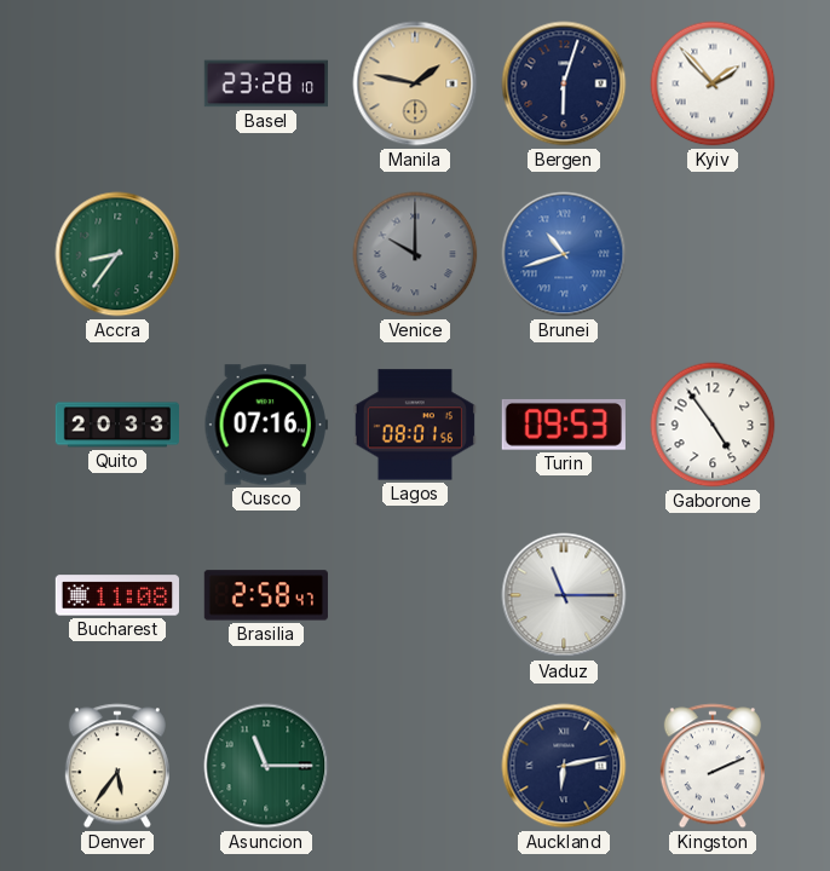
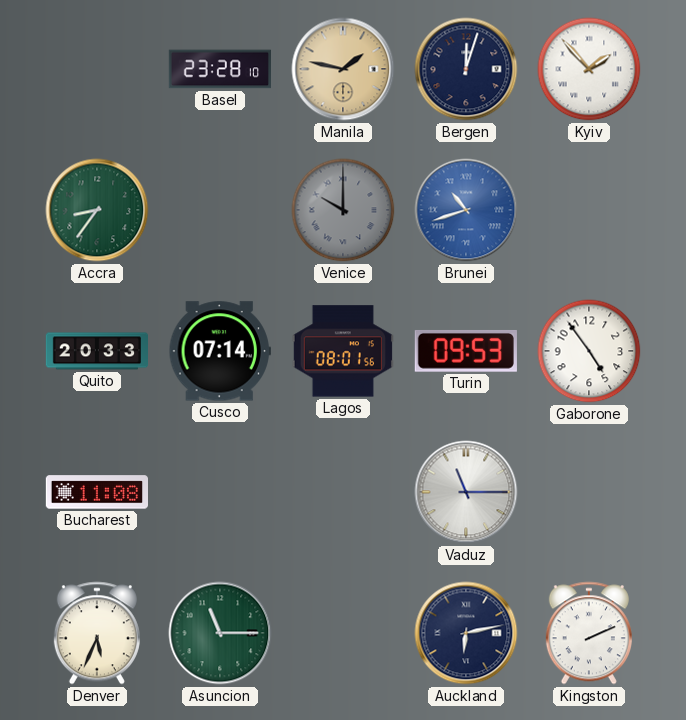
Bergen: 6:03 -> 12:03 (466, 69)
Cusco: 07:16 -> 07:14 (220, 351)
Brasilia: 2:58 -> none (266, 595)
Denver: 5:36 -> 5:34 (97, 633)
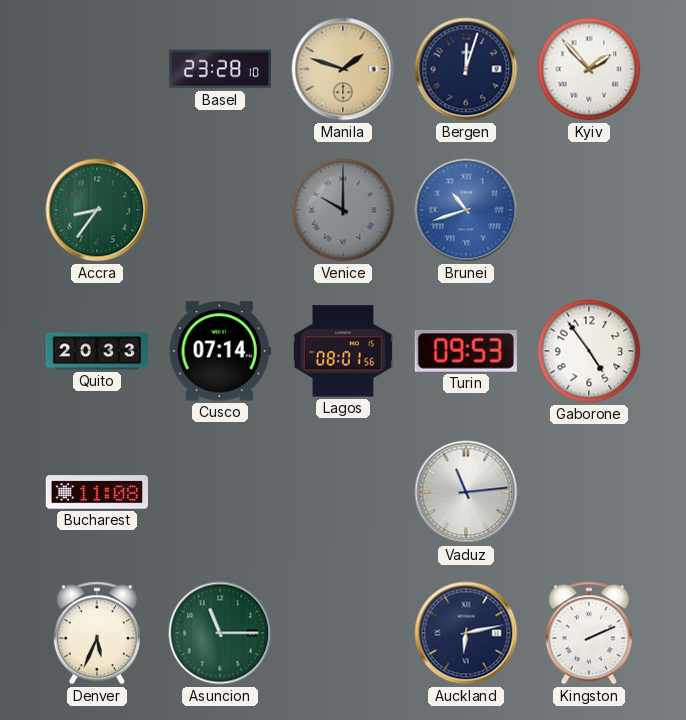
Manila: 1:47 -> 1:48 (343, 69)
Vaduz: 11:15 -> 11:14 (466, 492)
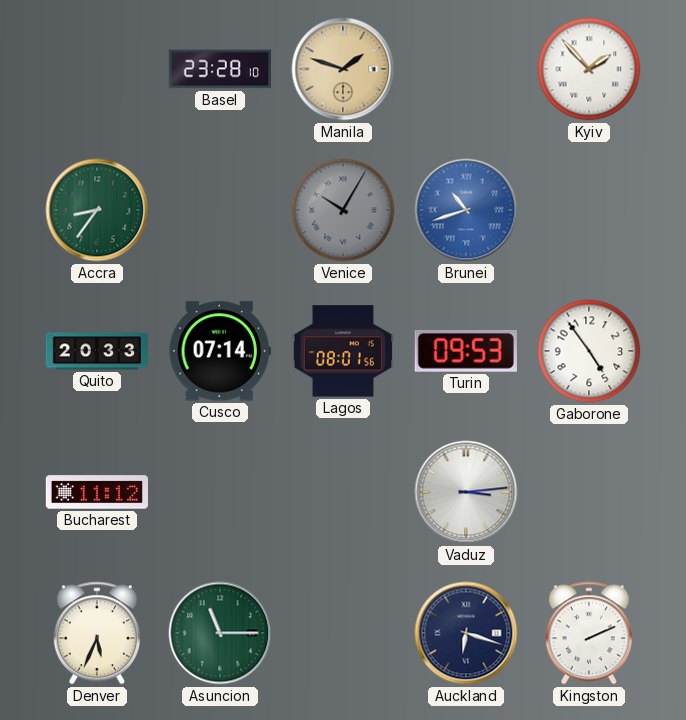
Bergen: 12:03 -> none (466, 69)
Venice: 10:00 -> 10:05 (343, 210)
Bucharest: 11:08 -> 11:12 (96, 492)
Vaduz: 11:14 -> 3:14 (466, 492)
Auckland: 6:13 -> 6:18 (466, 633)
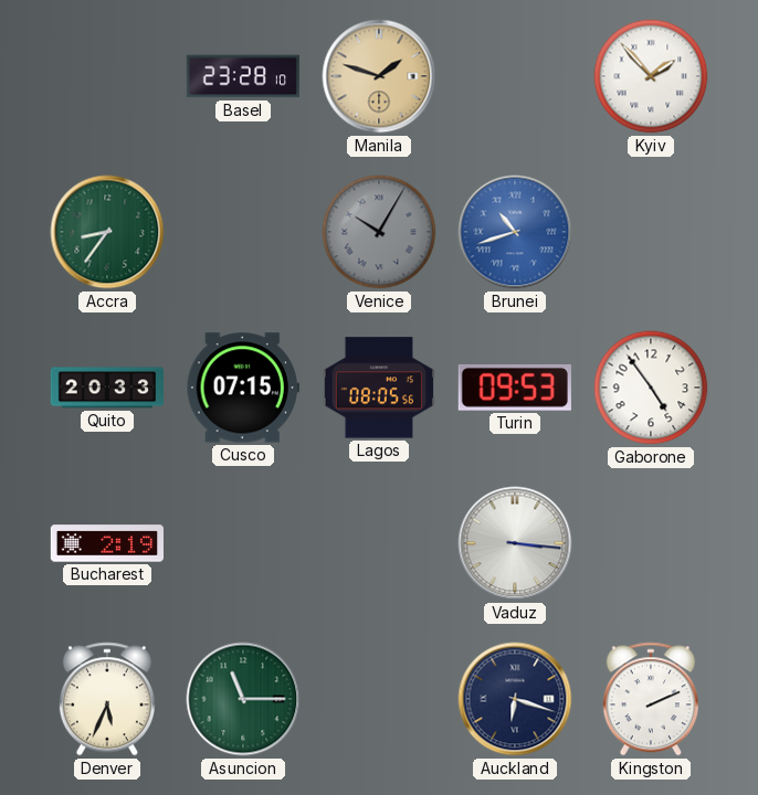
Cusco: 07:14 -> 07:15 (243, 388)
Lagos: 08:01 -> 08:05 (379, 388)
Bucharest: 11:12 -> 2:19 (106, 543)
Vaduz: 3:14 -> 3:16 (515, 543)
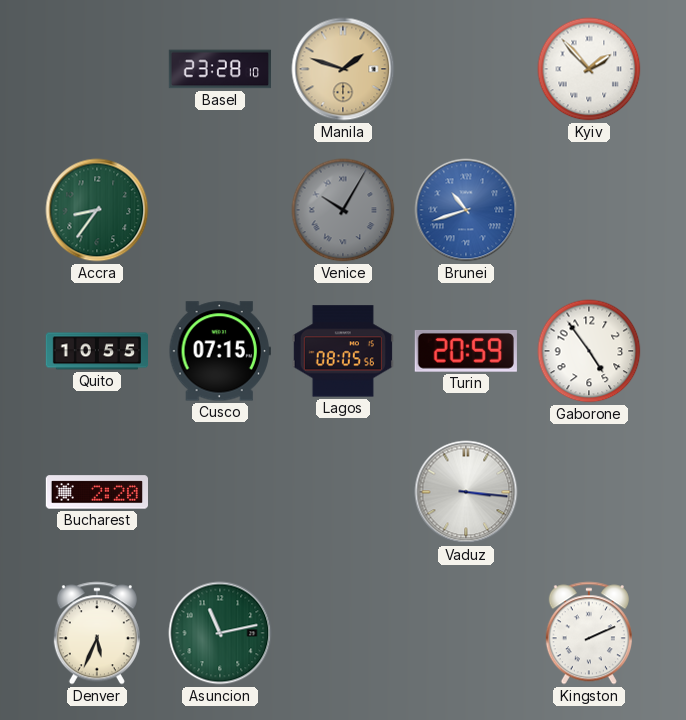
Quito: 20:33 -> 10:55 (96, 351)
Turin: 09:53 -> 20:59 (466, 351)
Bucharest: 2:19 -> 2:20 (96, 492)
Asuncion: 11:15 -> 11:13 (220, 633)
Auckland: 6:18 -> none (515, 699)
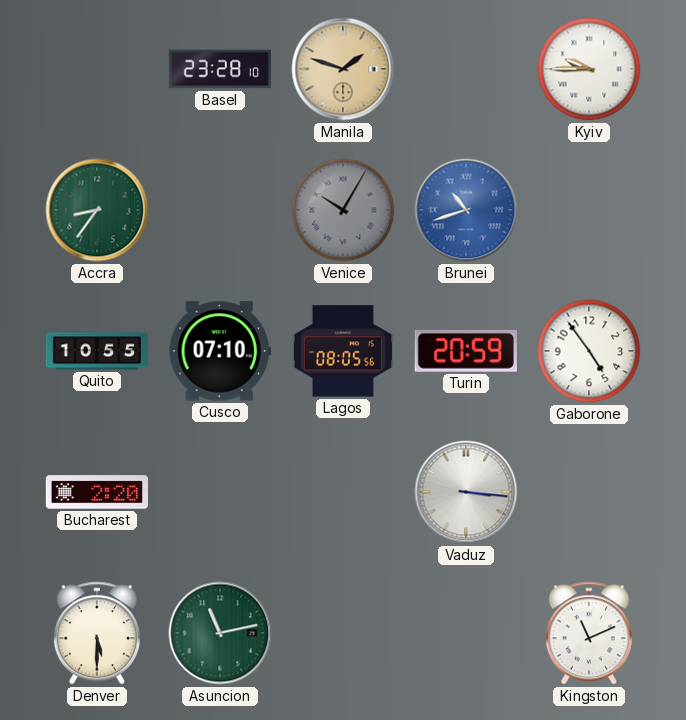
Kyiv: 1:53 -> 9:45 (589, 69)
Cusco: 07:15 -> 07:10 (220, 351)
Denver: 5:34 -> 5:30 (97, 633)
Kingston: 2:11 -> 11:11 (589, 633)
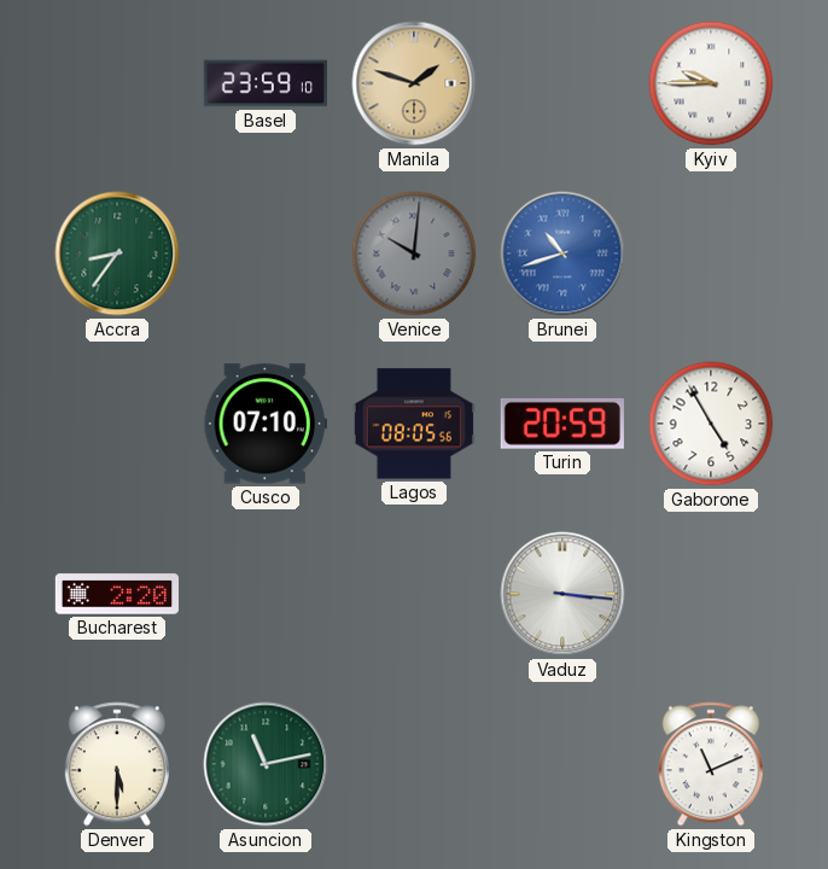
Basel: 23:28 -> 23:59 (264, 83)
Venice: 10:05 -> 10:01 (414, 253)
Quito: 10:55 -> none (96, 351)
Gaborone: 4:54 -> 4:55 (711, 424)
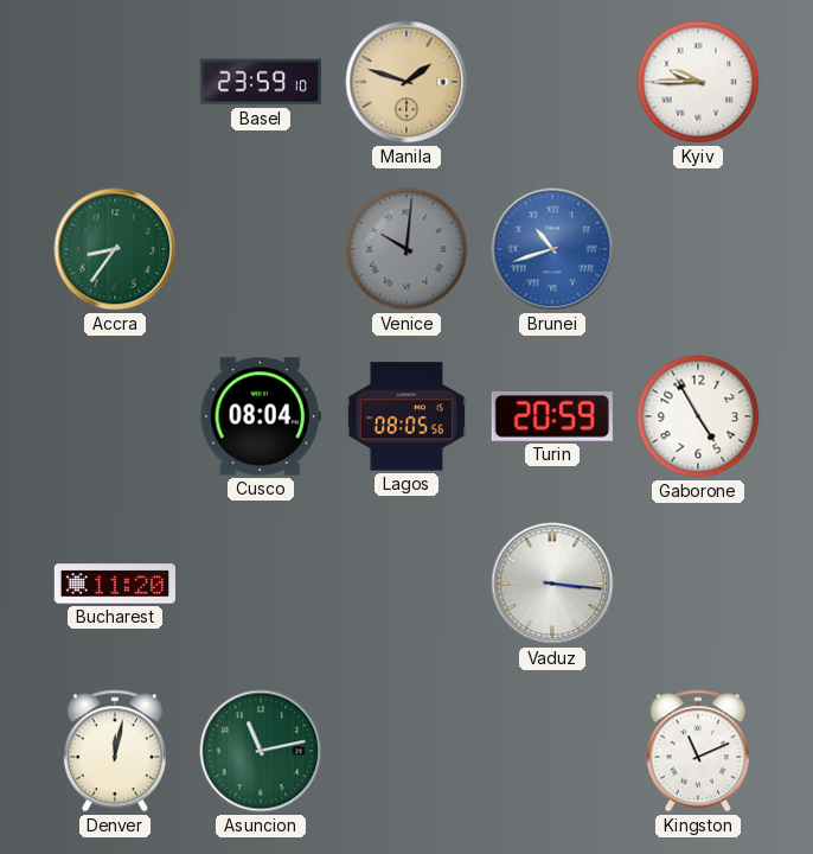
Cusco: 07:10 -> 08:04 (261, 416)
Bucharest: 2:20 -> 11:20 (114, 584)
Denver: 5:30 -> 12:02 (115, 751)
